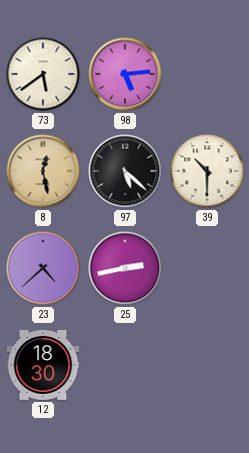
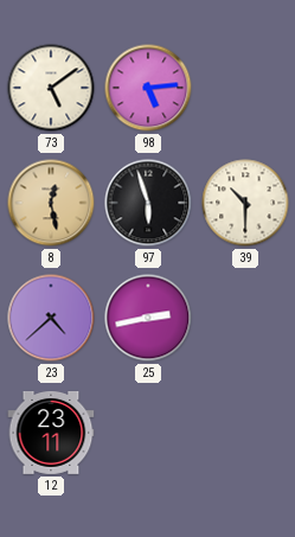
73: 5:39 -> 5:09 (51, 88)
97: 5:22 -> 5:57 (148, 203)
12: 18:30 -> 23:11 (51, 433)
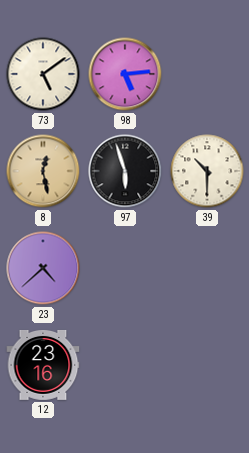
25: 2:43 -> none (148, 318)
12: 23:11 -> 23:16 (43, 365)
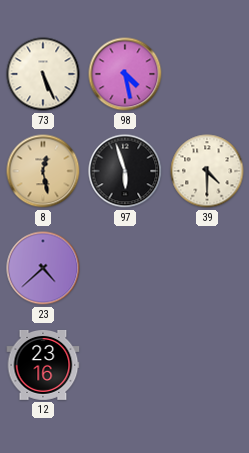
73: 5:09 -> 5:26 (43, 74)
98: 5:14 -> 4:28 (125, 74)
39: 10:30 -> 4:30 (207, 171)
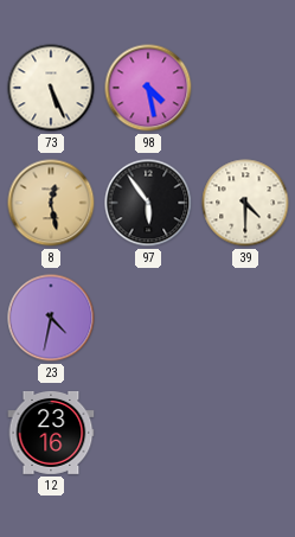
97: 5:57 -> 5:54 (148, 203)
23: 4:38 -> 4:32 (51, 318)
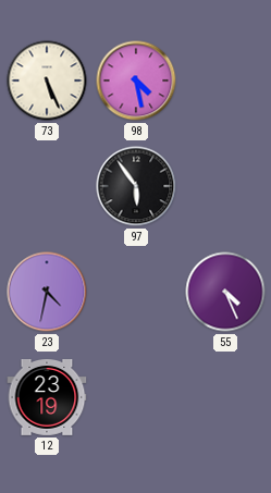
8: 12:28 -> none (51, 203)
39: 4:30 -> none (245, 203)
55: none -> 4:26 (225, 292)
12: 23:16 -> 23:19 (47, 397)
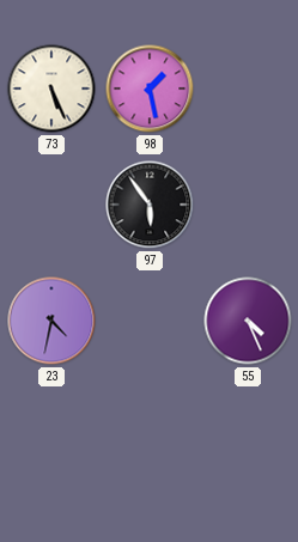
98: 4:28 -> 1:28 (150, 89)
12: 23:19 -> none (47, 397)
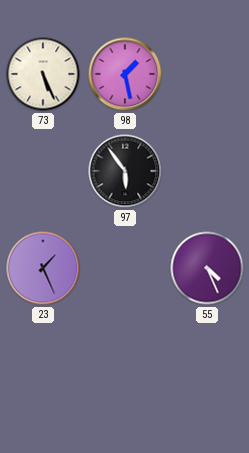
23: 4:32 -> 1:26 (43, 268)
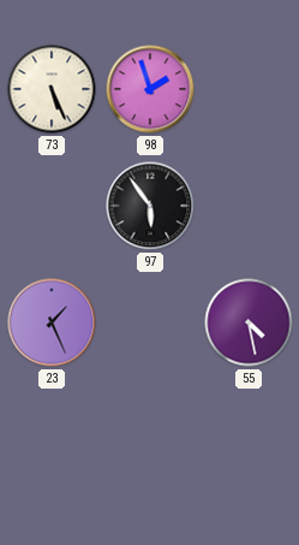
98: 1:28 -> 1:57 (150, 89)
55: 4:26 -> 4:28 (249, 322)
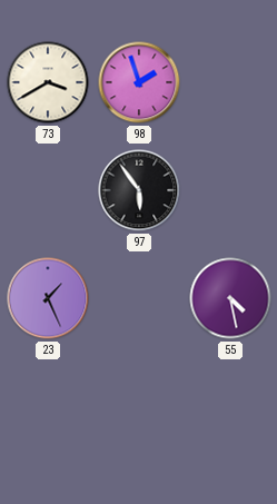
73: 5:26 -> 3:40 (48, 82)
